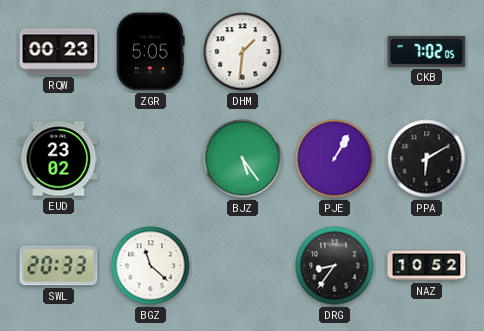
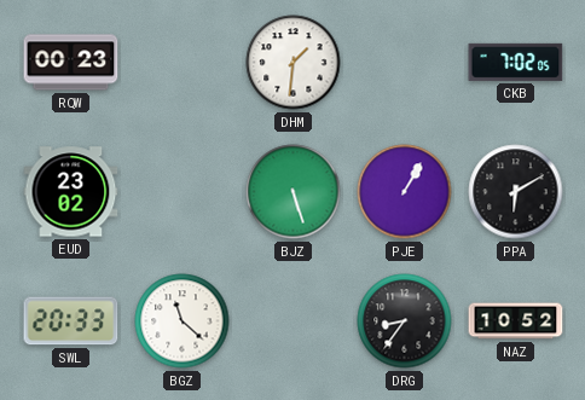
ZGR: 5:05 -> none (151, 52)
BJZ: 5:24 -> 5:27 (294, 192)
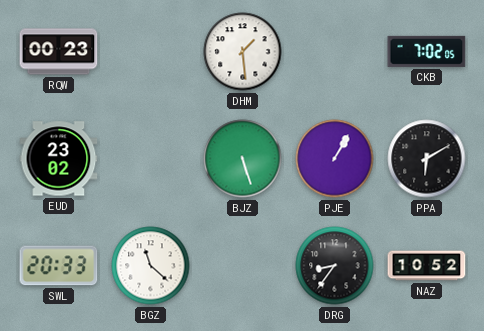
DHM: 1:31 -> 1:29 (243, 52)
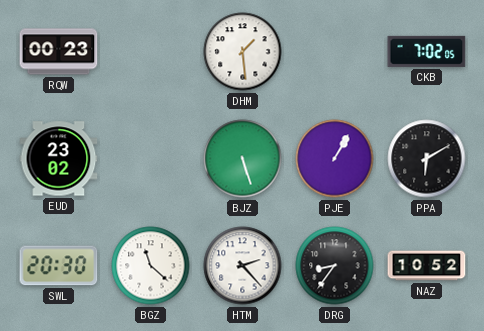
SWL: 20:33 -> 20:30 (59, 266)
HTM: none -> 2:23 (243, 266)
